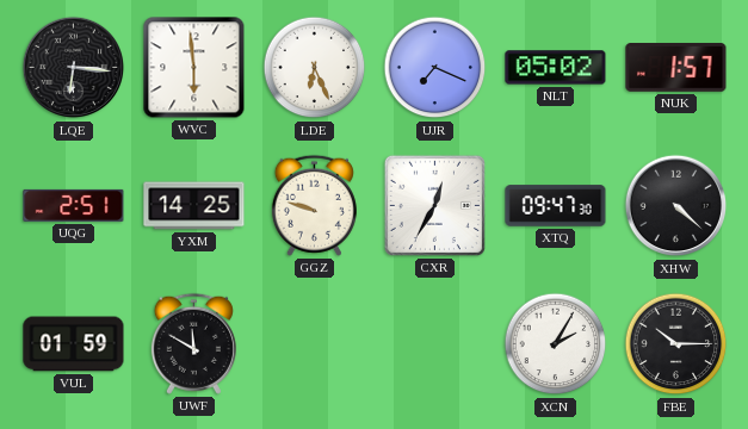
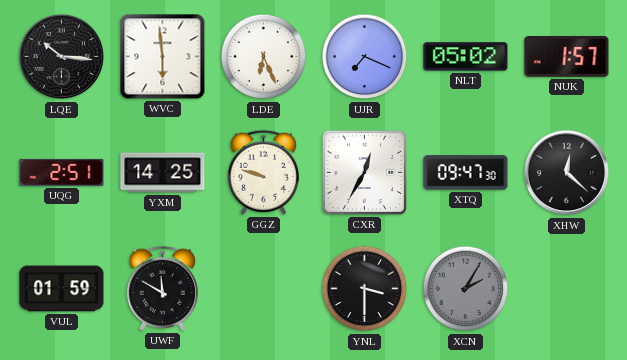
LQE: 6:16 -> 10:16 (62, 57)
XHW: 4:22 -> 12:22 (567, 173)
YNL: none -> 3:30 (365, 289)
XCN dial: white -> grey (466, 289)
FBE: 10:15 -> none (676, 344)
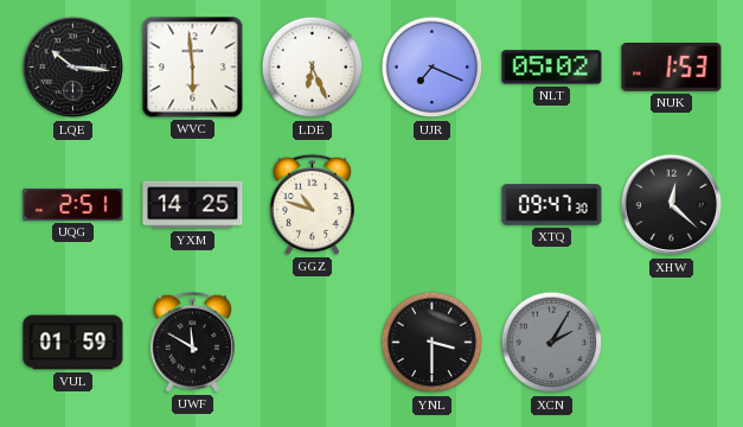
NUK: 1:57 -> 1:53 (672, 68)
GGZ: 9:48 -> 10:48 (312, 204)
CXR: 12:35 -> none (364, 172)
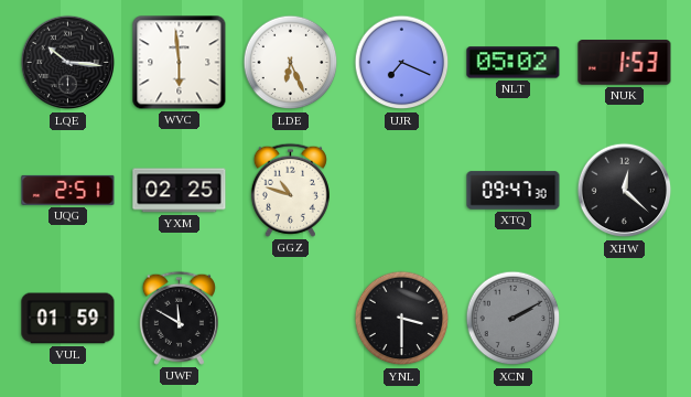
YXM: 14:25 -> 02:25 (180, 191)
XCN: 2:05 -> 2:10 (514, 319)
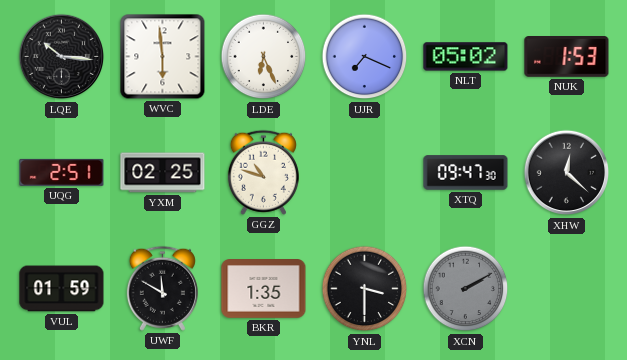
BKR: none -> 1:35 (264, 289)
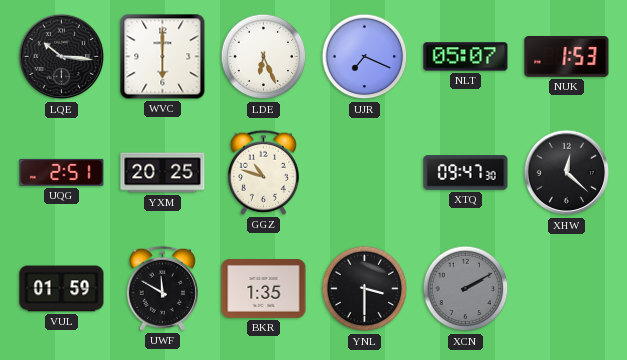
WVC: 5:59 -> 6:00 (163, 57)
NLT: 05:02 -> 05:07 (466, 57)
YXM: 02:25 -> 20:25 (163, 173)
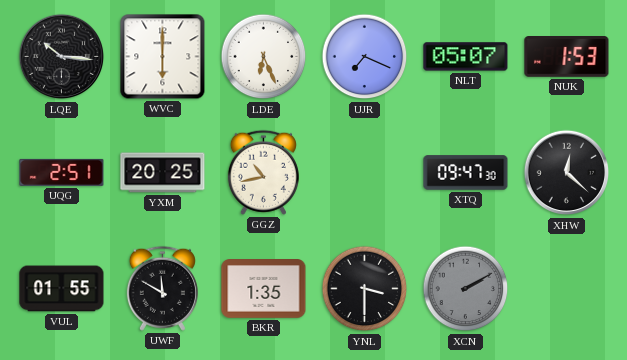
GGZ: 10:48 -> 10:43 (263, 172)
VUL: 01:59 -> 01:55 (62, 289)
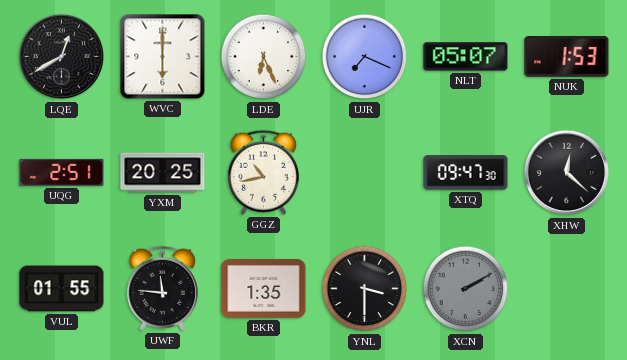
LQE: 10:16 -> 12:40 (62, 57)
UWF: 11:50 -> 11:46 (162, 288)
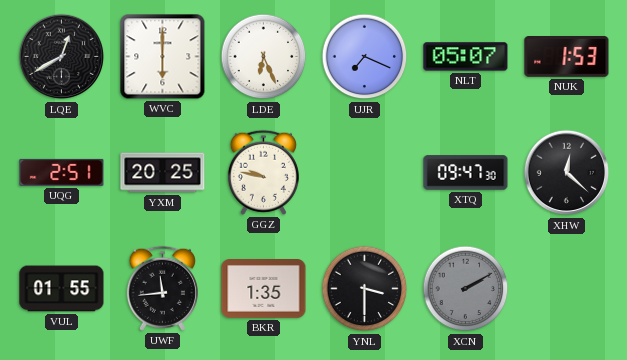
GGZ: 10:43 -> 9:47 (263, 172)
UWF: 11:46 -> 11:44 (162, 288)
